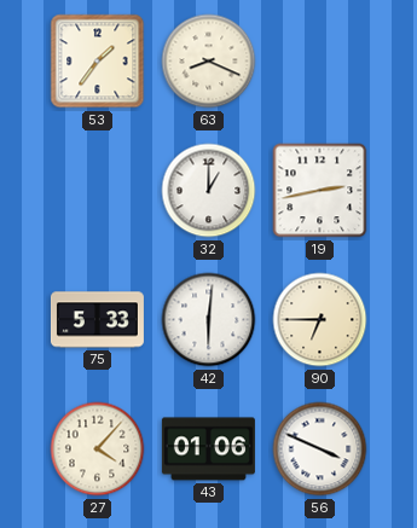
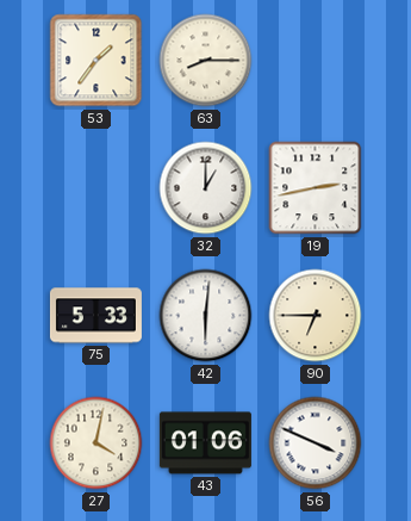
63: 8:19 -> 8:15 (206, 61)
27: 4:07 -> 4:02 (96, 444)
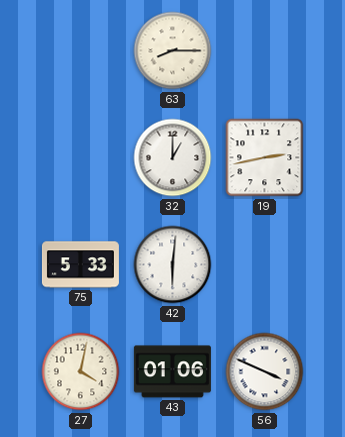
53: 1:36 -> none (96, 61)
90: 6:45 -> none (316, 316)
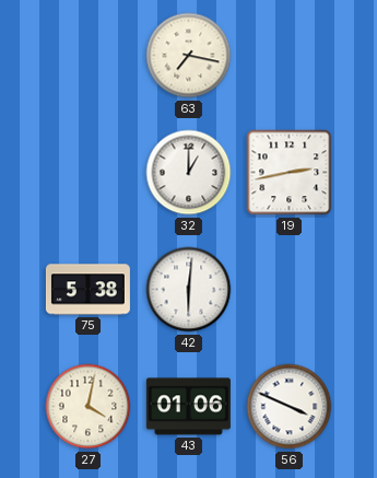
63: 8:15 -> 7:17 (189, 56)
75: 5:33 -> 5:38 (87, 290)
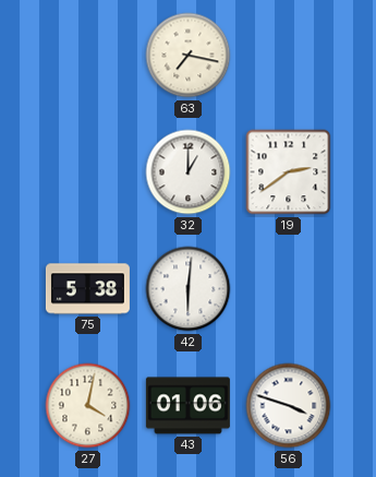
19: 2:43 -> 2:39 (289, 172)
56: 3:49 -> 3:48 (289, 406)
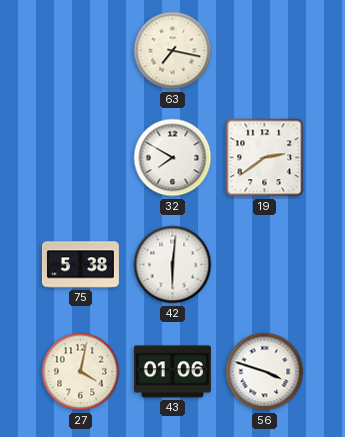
32: 1:00 -> 7:50 (173, 158)
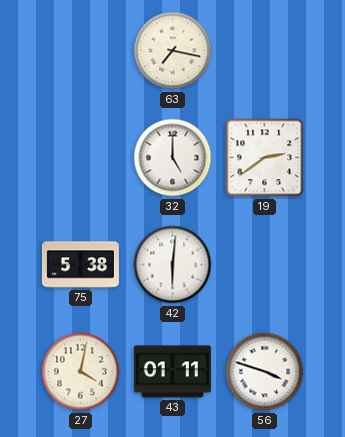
32: 7:50 -> 5:00 (173, 158)
43: 01:06 -> 01:11 (172, 372)
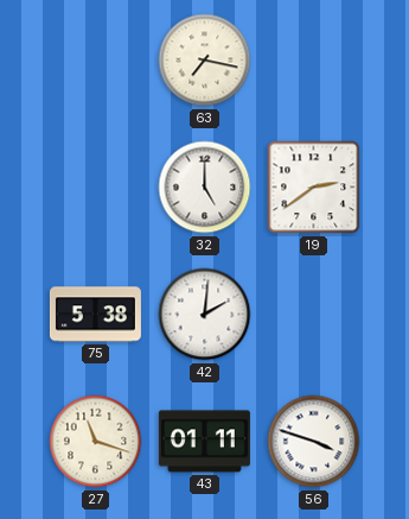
42: 6:01 -> 2:01 (205, 315)
27: 4:02 -> 11:18 (96, 442)
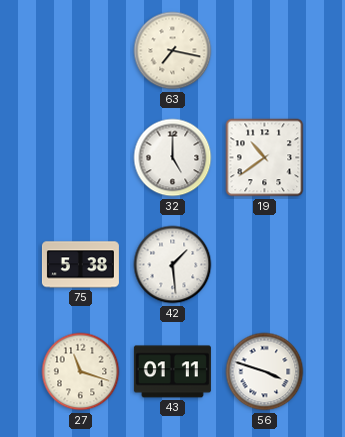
19: 2:39 -> 10:39 (265, 158)
42: 2:01 -> 1:29 (173, 265)
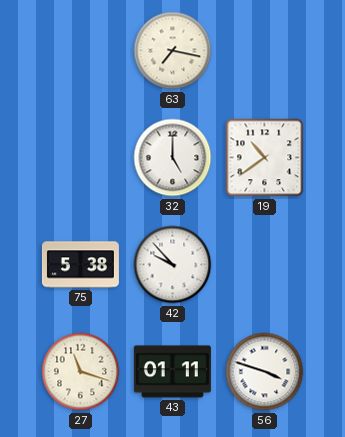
42: 1:29 -> 9:53 (173, 265)
